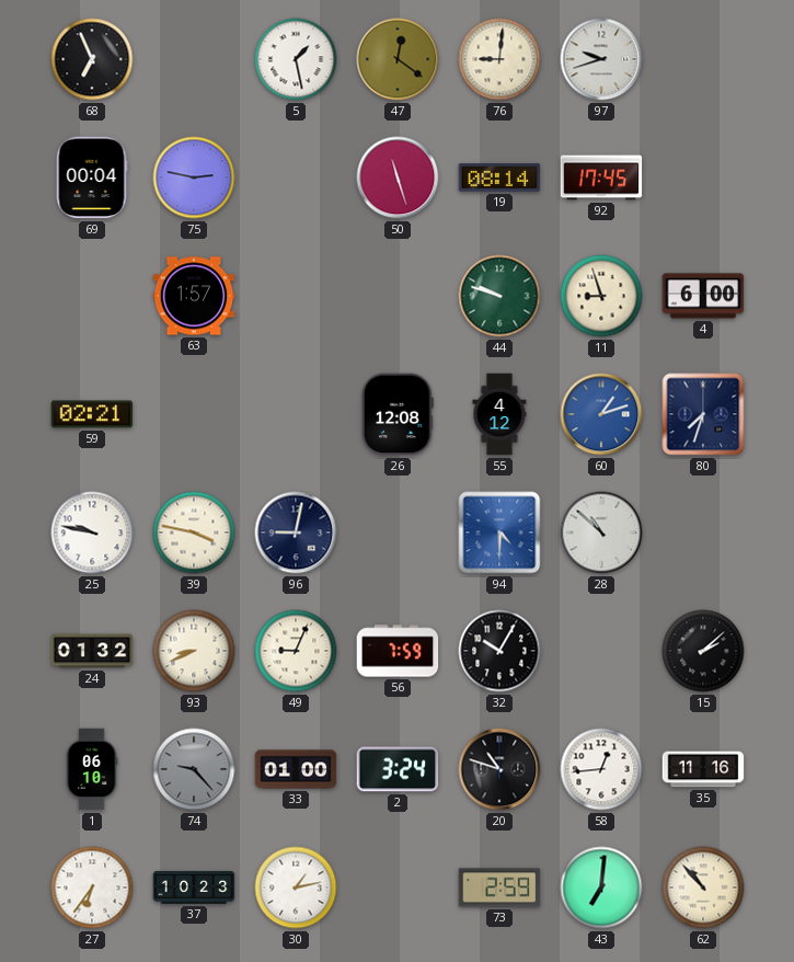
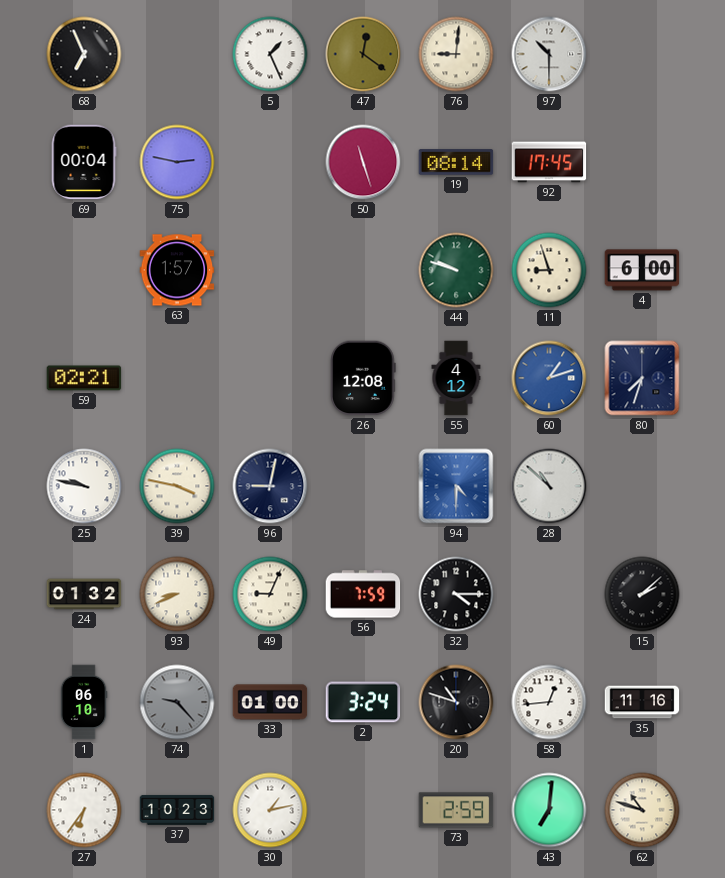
5: 1:28 -> 1:26 (270, 54)
97: 9:42 -> 10:30 (549, 54)
32: 10:05 -> 4:15 (456, 594)
62: 10:53 -> 10:48 (642, 810)
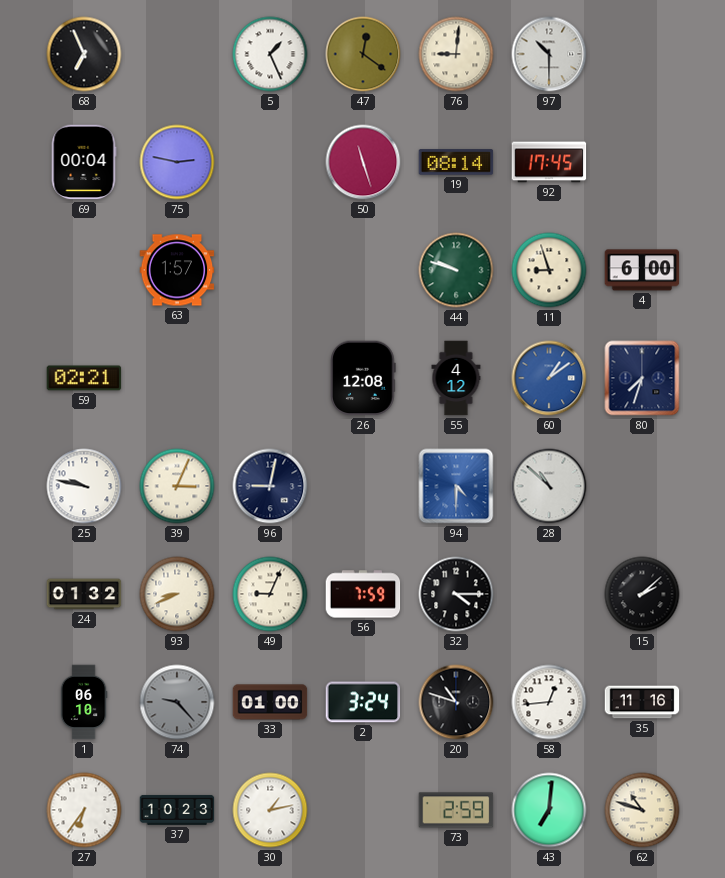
60: 1:12 -> 1:09 (549, 378)
39: 3:47 -> 3:04 (177, 486)
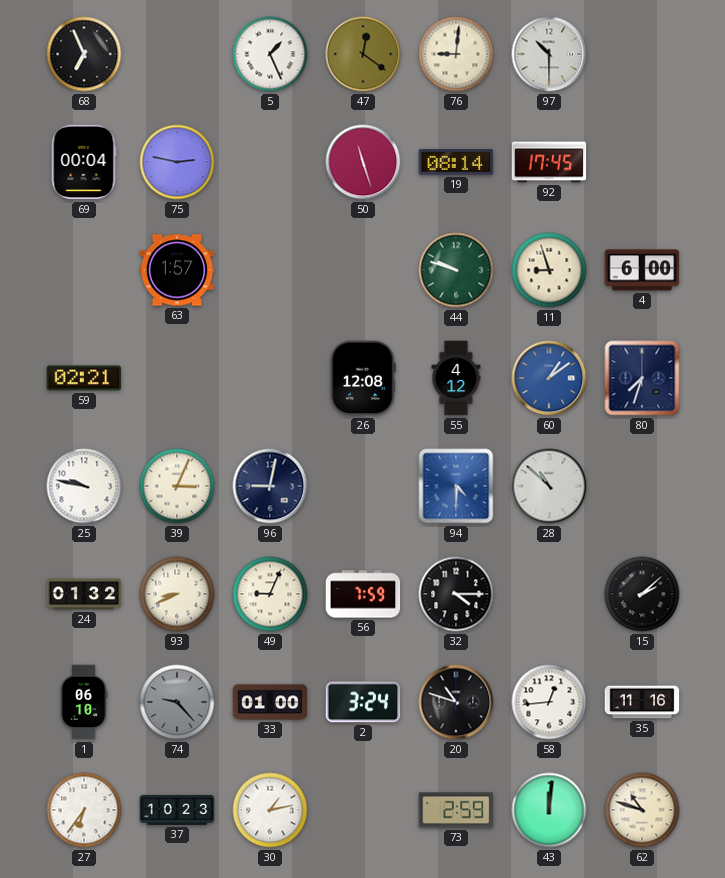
43: 7:01 -> 12:01 (549, 810)
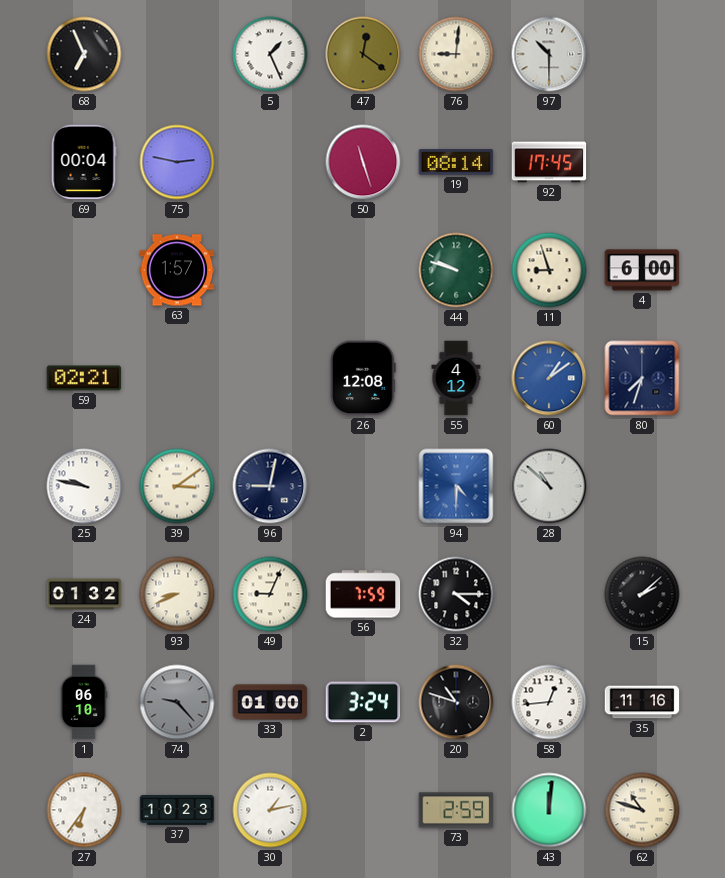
39: 3:04 -> 3:09 (177, 486)
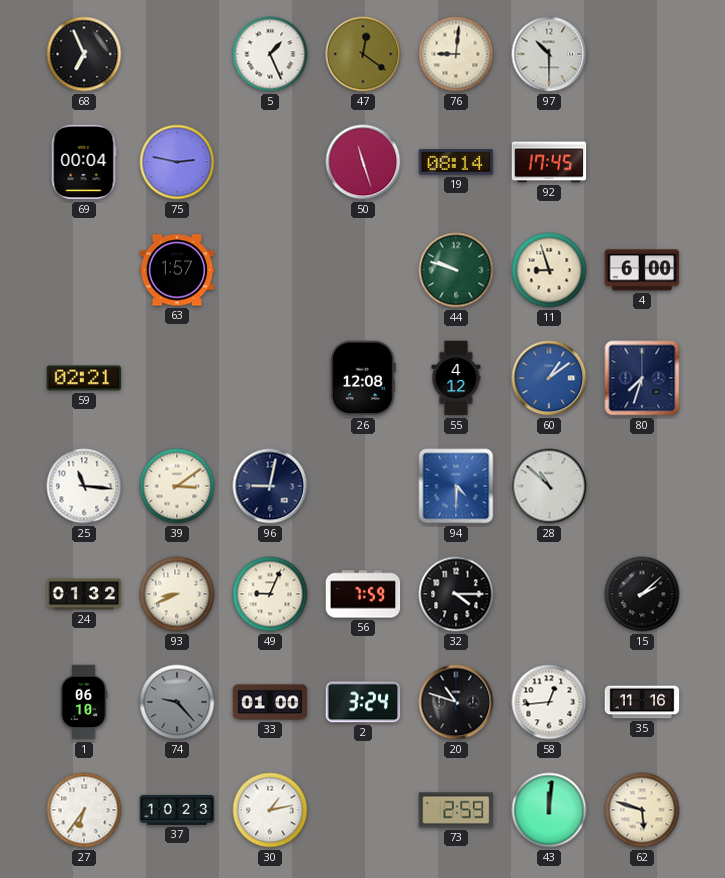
25: 9:47 -> 11:16 (84, 486)
62: 10:48 -> 5:48 (642, 810)
